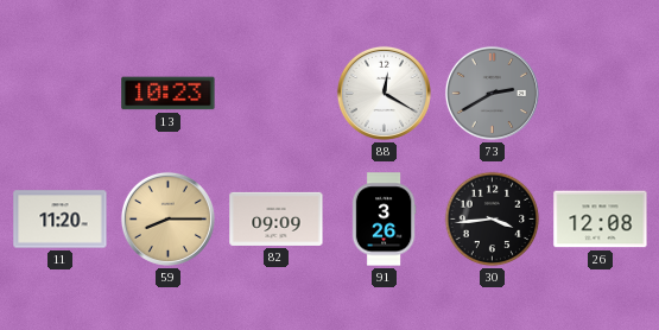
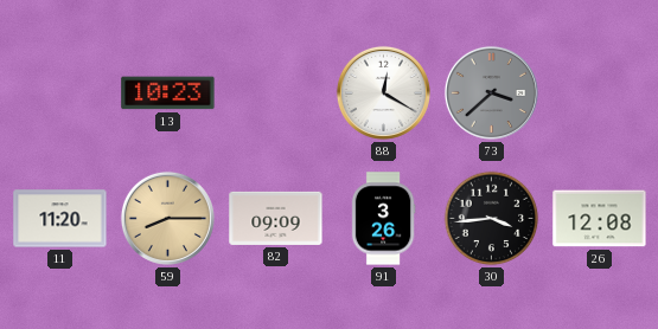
73: 2:40 -> 3:38 (491, 92)
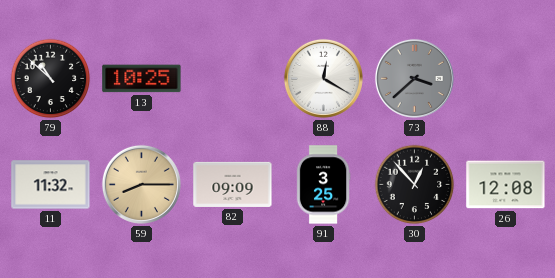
79: none -> 10:52 (51, 79)
13: 10:23 -> 10:25 (142, 79)
11: 11:20 -> 11:32 (51, 185)
91: 3:26 -> 3:25 (323, 185)
30: 3:44 -> 12:53 (415, 185)
